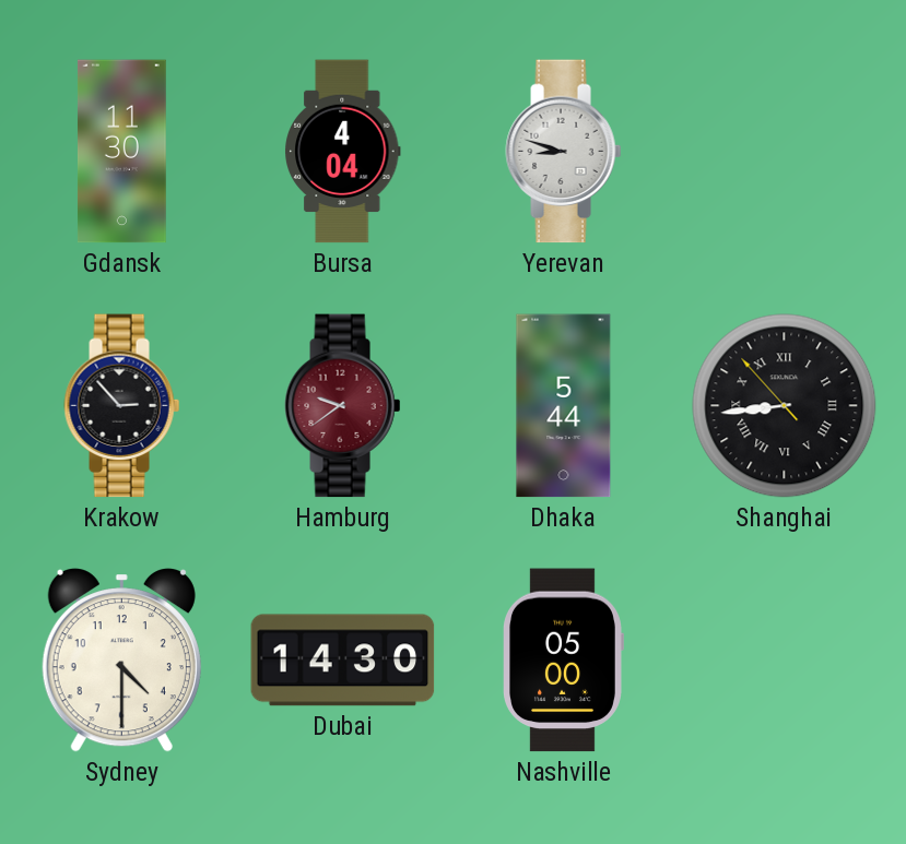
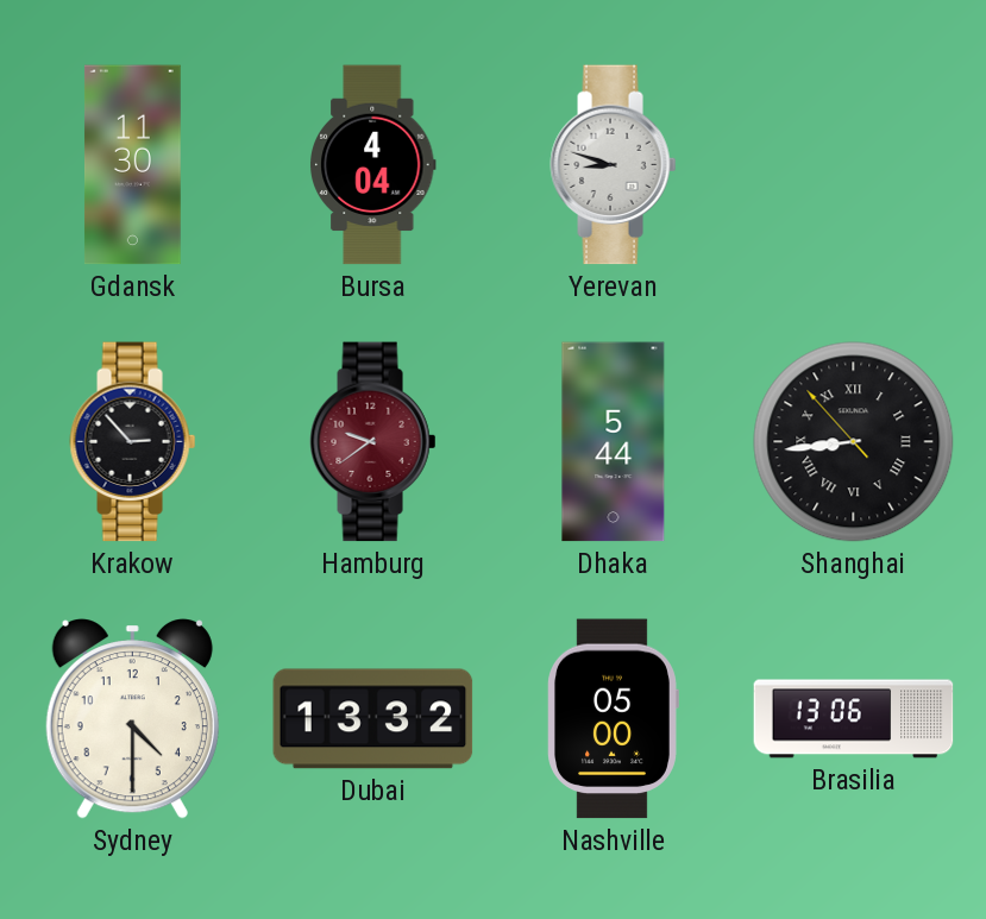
Dubai: 14:30 -> 13:32 (373, 719)
Brasilia: none -> 13:06 (854, 719)
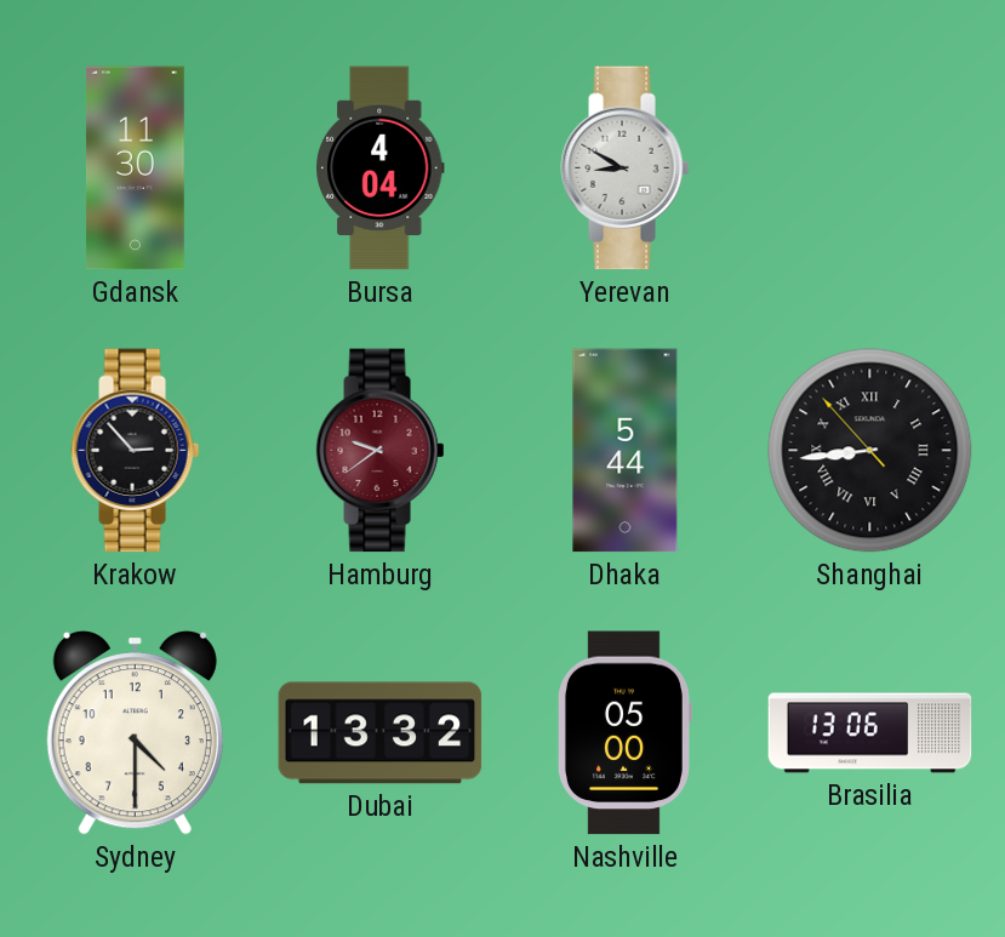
Yerevan: 8:48 -> 8:50 (626, 168)
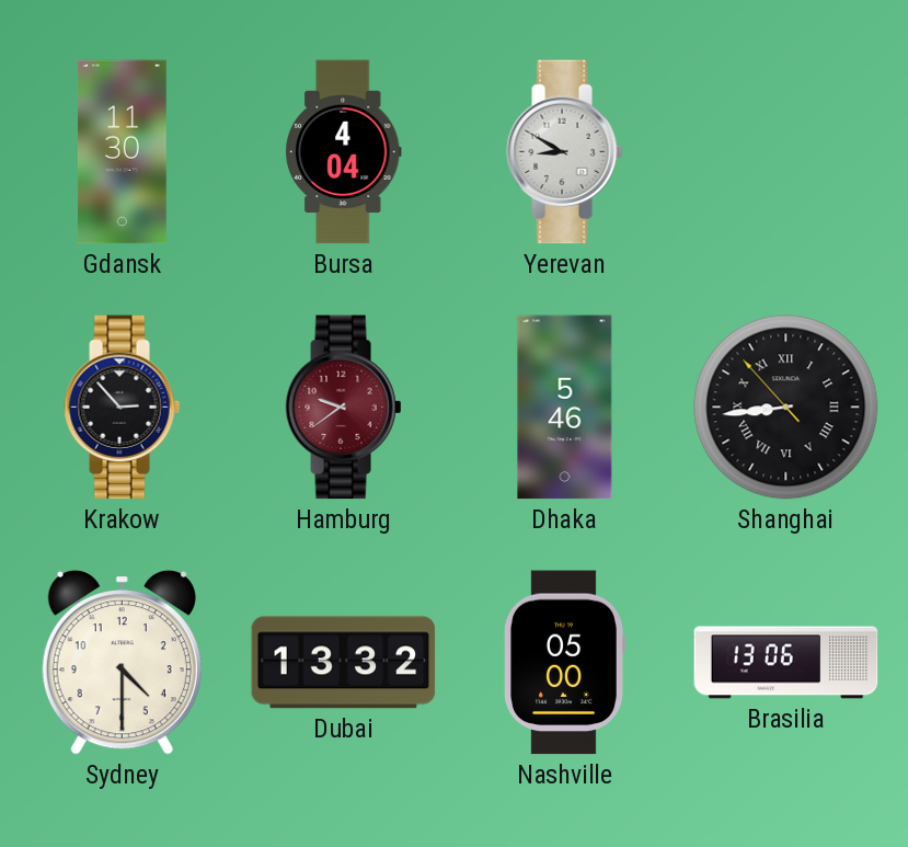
Dhaka: 5:44 -> 5:46 (565, 408)
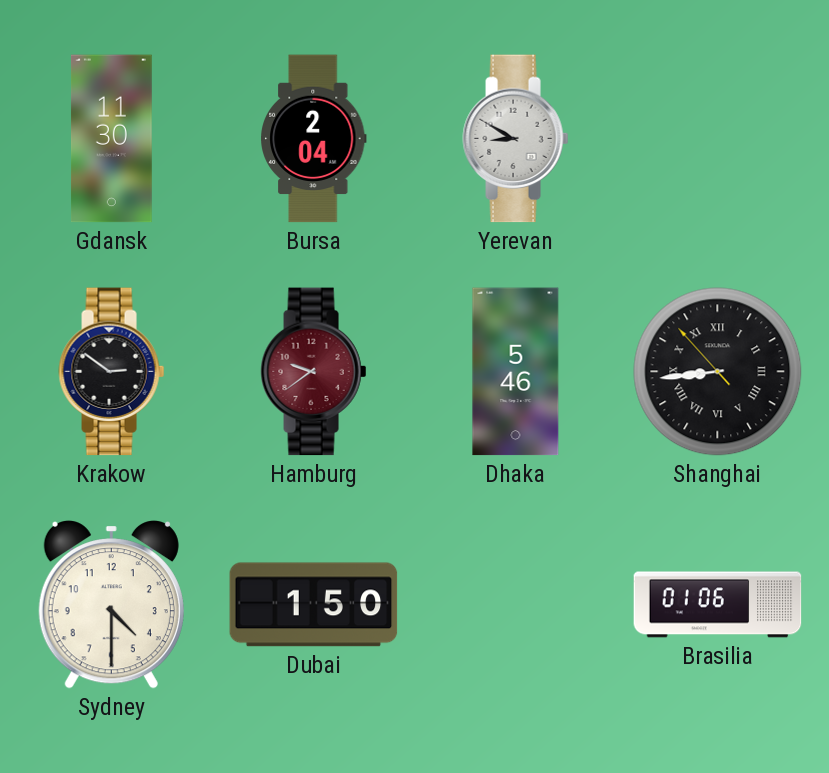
Bursa: 4:04 -> 2:04 (313, 139)
Krakow: 2:53 -> 2:51 (112, 372)
Dubai: 13:32 -> 1:50 (314, 605)
Nashville: 05:00 -> none (565, 663)
Brasilia: 13:06 -> 01:06 (718, 605)
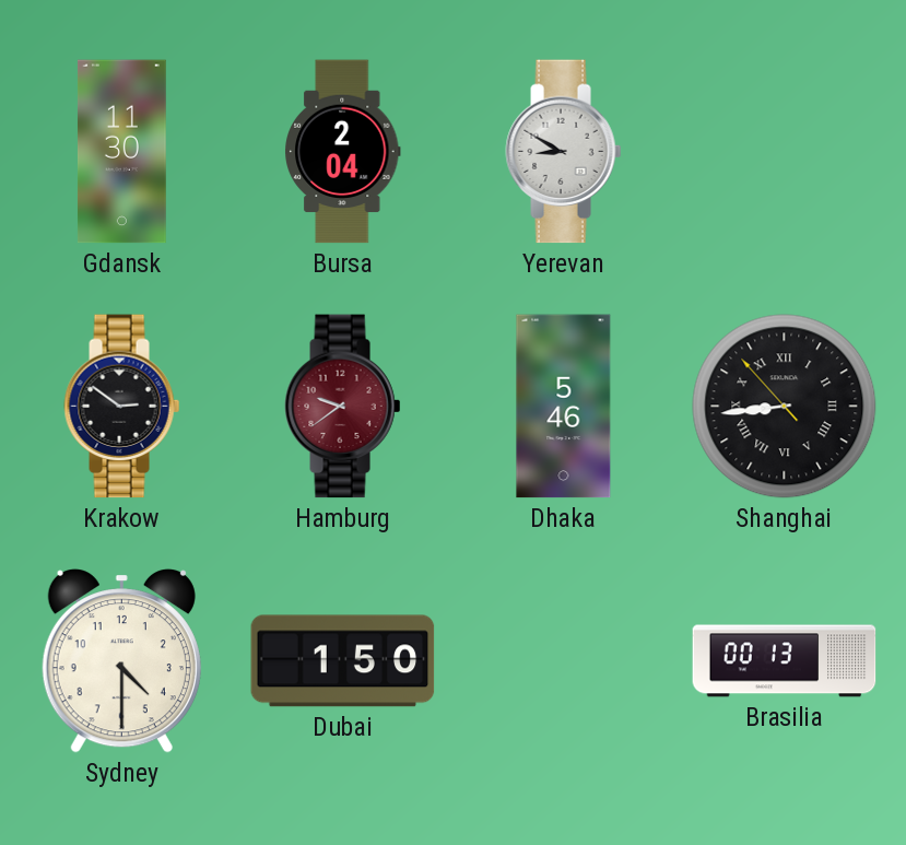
Brasilia: 01:06 -> 00:13 (785, 661)
